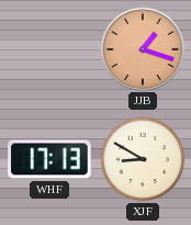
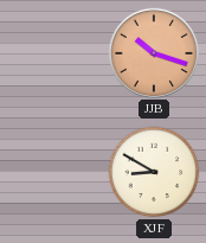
JJB: 1:18 -> 10:18 (153, 52)
WHF: 17:13 -> none (50, 159)
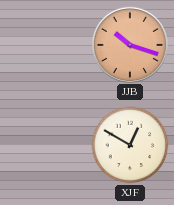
XJF: 8:50 -> 12:50 (130, 145)
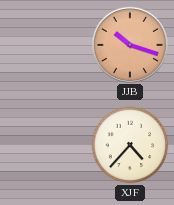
XJF: 12:50 -> 4:37 (130, 145)
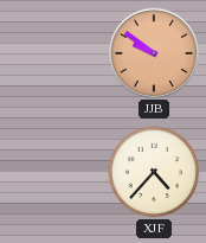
JJB: 10:18 -> 9:51 (153, 52)
